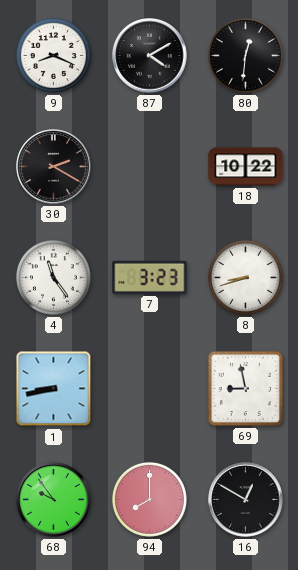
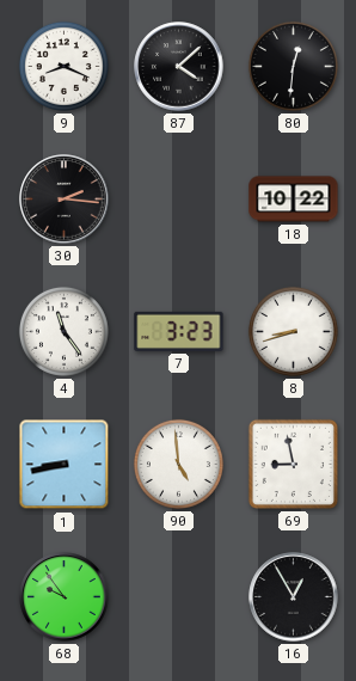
87: 4:10 -> 4:08 (179, 67)
30: 2:20 -> 2:16 (65, 200)
90: none -> 4:59 (178, 464)
94: 8:00 -> none (149, 499)
16: 12:50 -> 12:55 (294, 597)
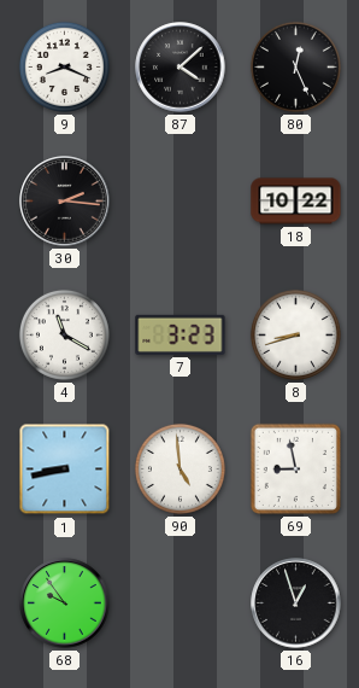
80: 12:31 -> 12:26 (295, 66)
4: 11:24 -> 11:20 (64, 334)
16: 12:55 -> 12:57 (296, 604)
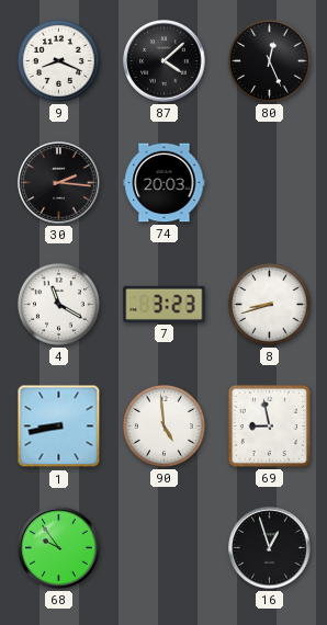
74: none -> 20:03 (165, 183)
18: 10:22 -> none (296, 202)
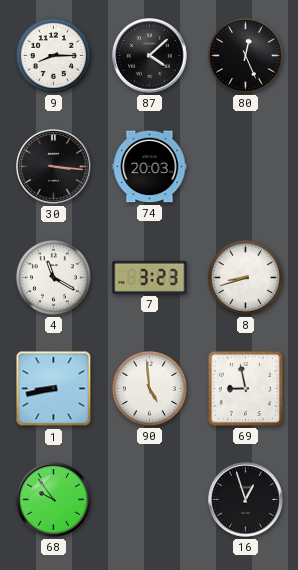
9: 8:19 -> 8:15 (53, 55)
30: 2:16 -> 3:16 (54, 167)
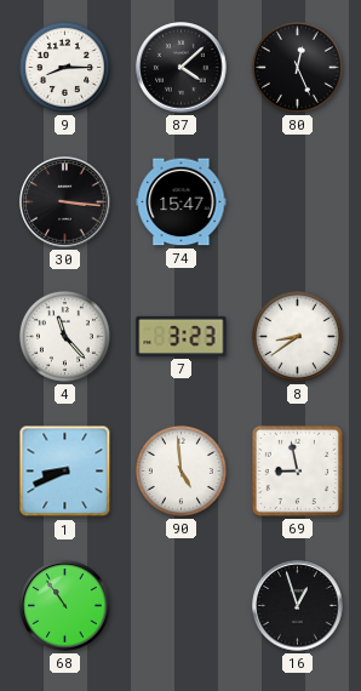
74: 20:03 -> 15:47 (182, 202)
4: 11:20 -> 11:23 (64, 336)
8: 8:42 -> 8:39 (297, 336)
1: 8:43 -> 8:41 (65, 472)
68: 9:54 -> 10:54 (65, 606)
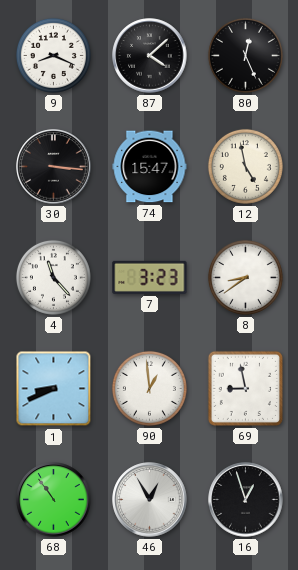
9: 8:15 -> 8:19 (53, 55)
12: none -> 4:58 (245, 166)
90: 4:59 -> 12:59 (149, 388)
46: none -> 12:55 (150, 500)
